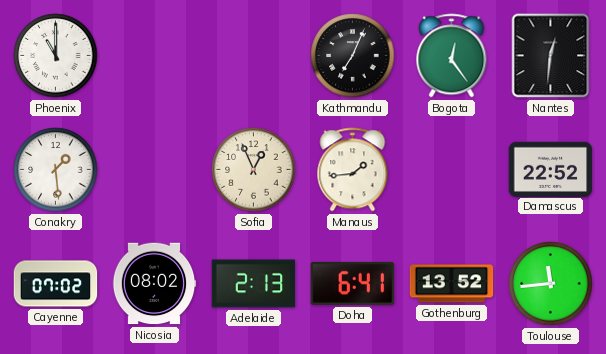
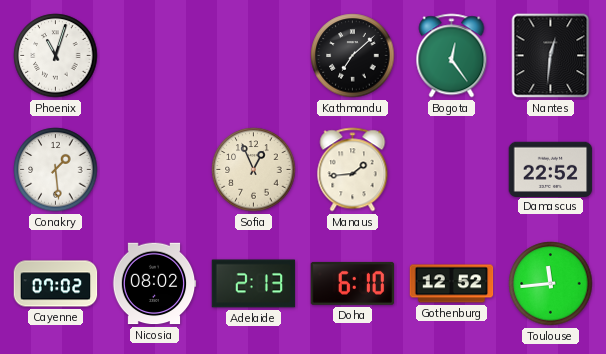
Phoenix: 11:00 -> 11:03 (56, 56)
Kathmandu: 7:04 -> 7:08 (353, 56)
Doha: 6:41 -> 6:10 (353, 283)
Gothenburg: 13:52 -> 12:52 (452, 284)
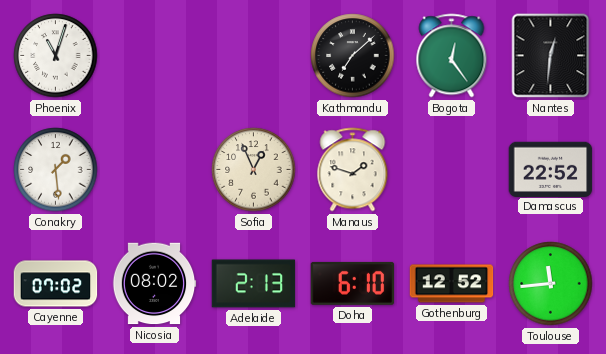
Manaus: 1:44 -> 1:48 (353, 170)
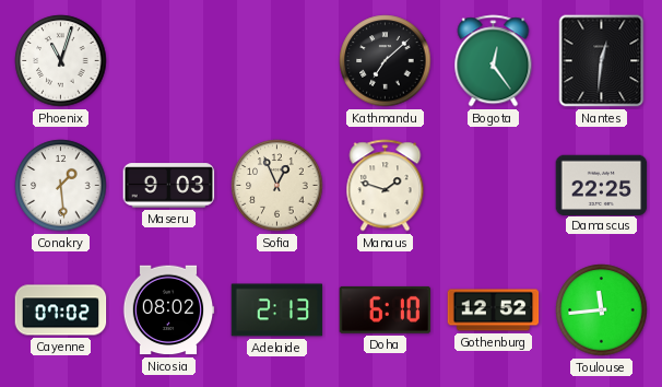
Maseru: none -> 9:03 (169, 186)
Damascus: 22:52 -> 22:25 (602, 185)
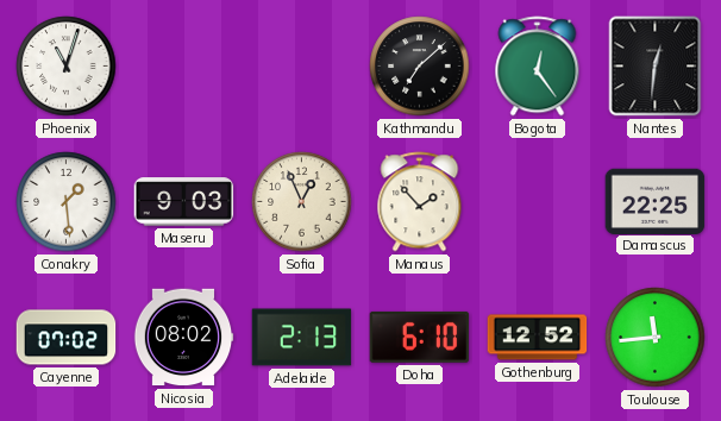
Manaus: 1:48 -> 1:53 (420, 202)
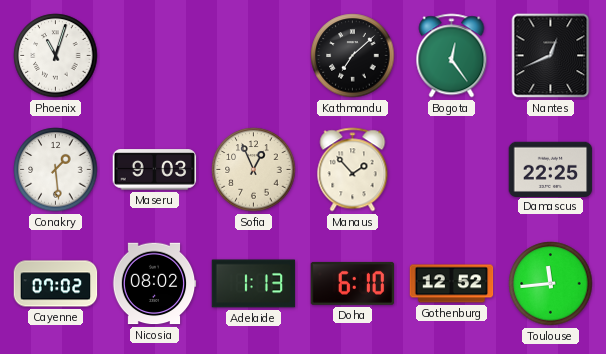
Nantes: 12:31 -> 12:41 (551, 56)
Adelaide: 2:13 -> 1:13 (254, 284)
